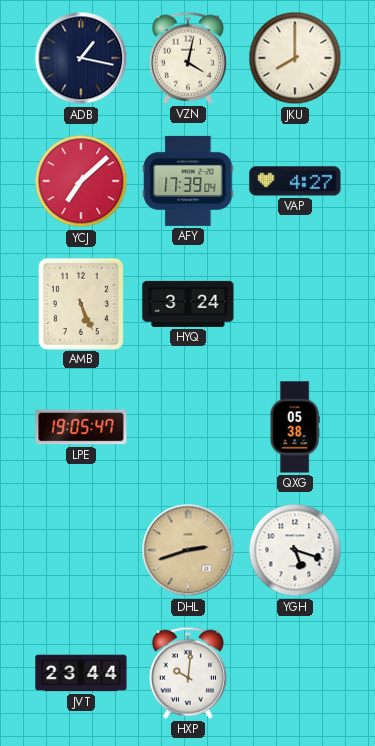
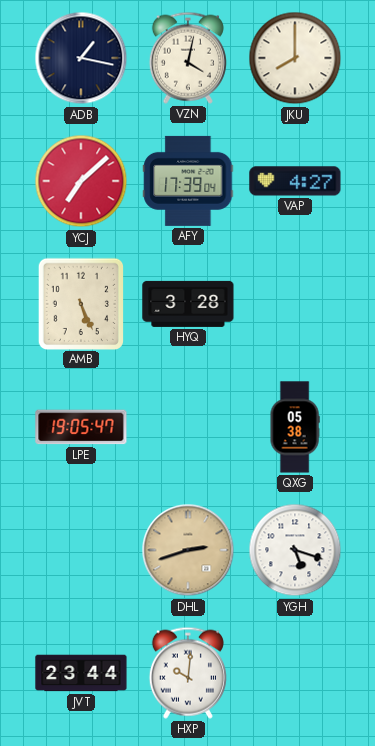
HYQ: 3:24 -> 3:28 (188, 304)
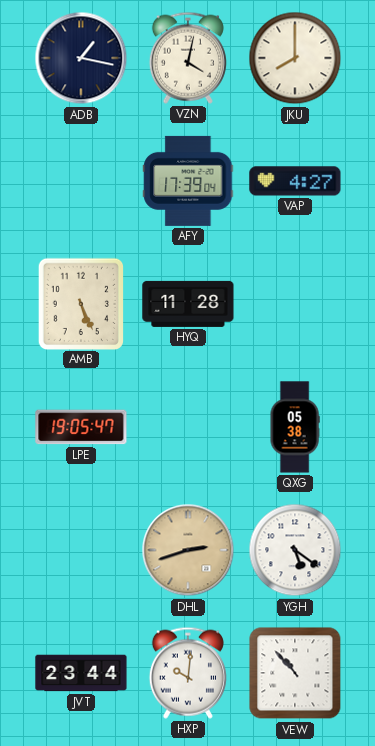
YCJ: 7:08 -> none (81, 181)
HYQ: 3:28 -> 11:28 (188, 304)
YGH: 5:18 -> 5:21 (295, 550)
VEW: none -> 10:53 (295, 673)
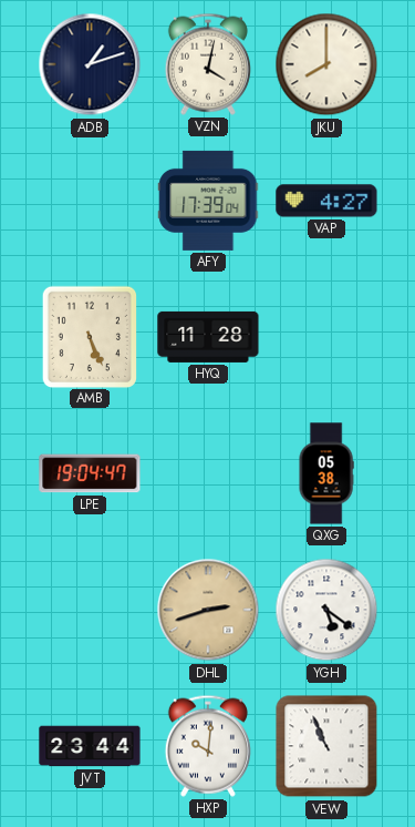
ADB: 1:17 -> 1:12 (90, 64)
LPE: 19:05 -> 19:04 (90, 473)
VEW: 10:53 -> 10:56 (326, 746)
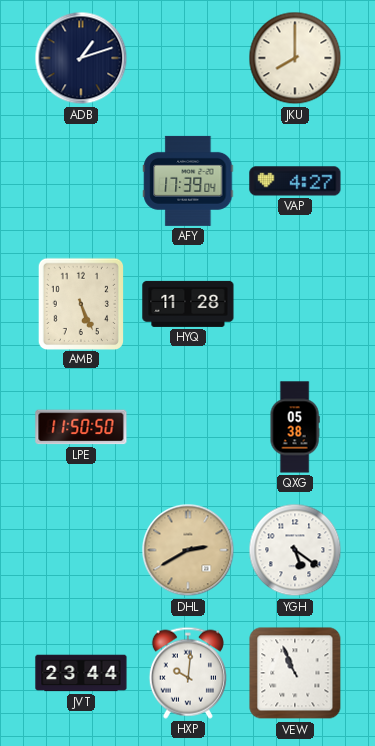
VZN: 4:02 -> none (208, 64)
LPE: 19:04 -> 11:50 (81, 427)
DHL: 2:42 -> 2:40 (188, 550)
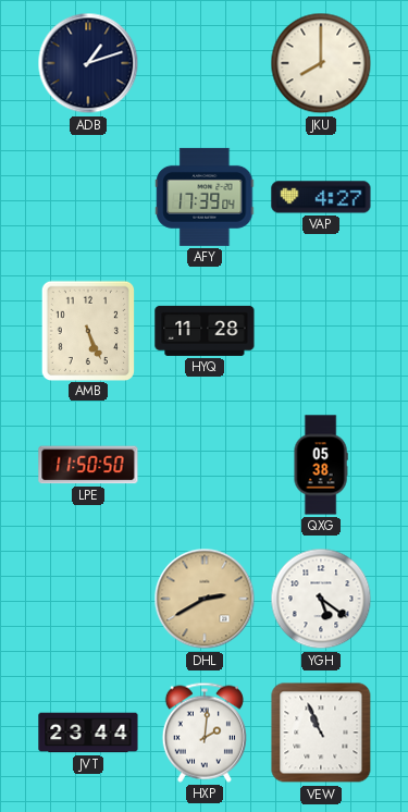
HXP: 10:01 -> 2:01 (205, 733)
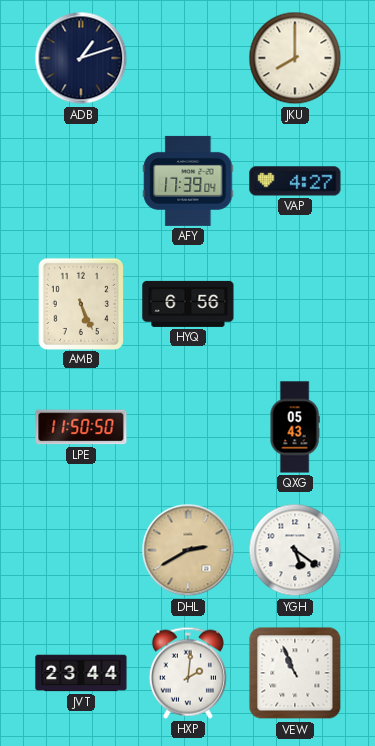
HYQ: 11:28 -> 6:56 (188, 304)
QXG: 05:38 -> 05:43 (295, 427)
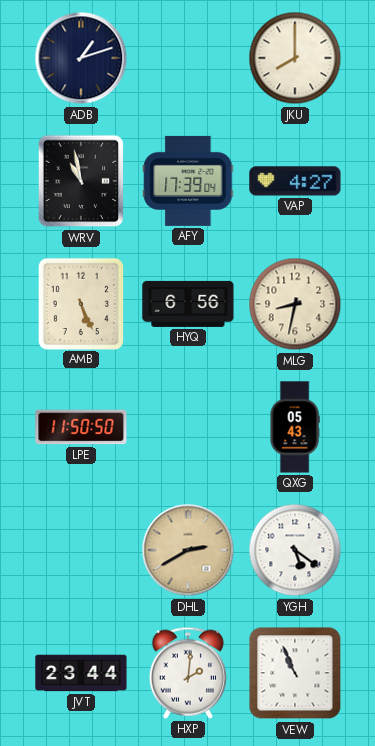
WRV: none -> 10:58 (81, 181)
MLG: none -> 8:32 (295, 304)
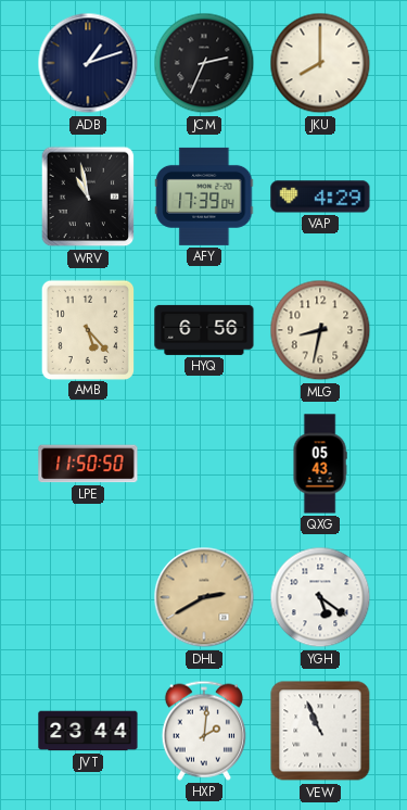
JCM: none -> 2:34 (204, 63)
VAP: 4:27 -> 4:29 (320, 197)
AMB: 5:26 -> 5:23 (87, 329)
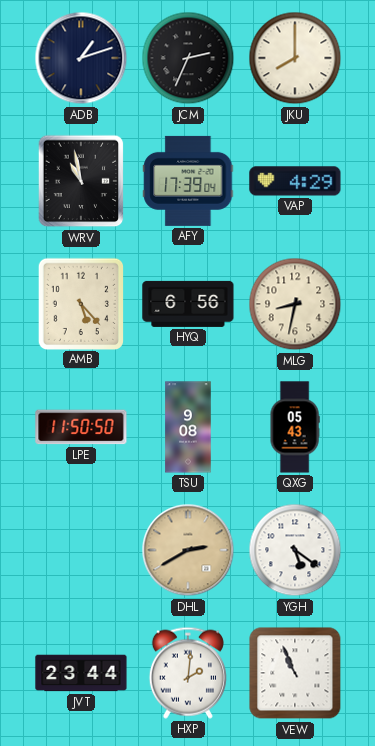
TSU: none -> 9:08 (188, 427)
